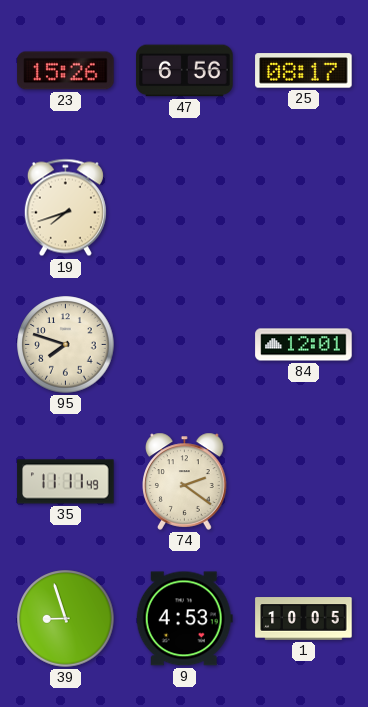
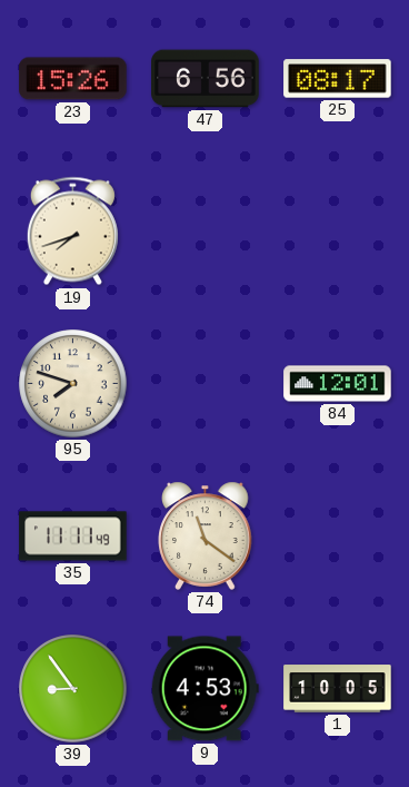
74: 2:21 -> 11:21 (206, 535)
39: 8:57 -> 8:54 (73, 689)
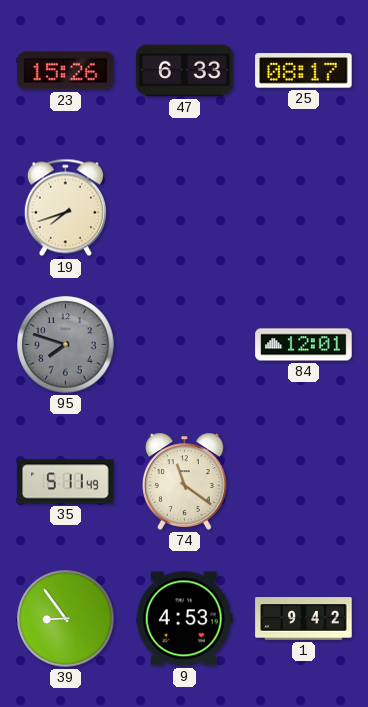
47: 6:56 -> 6:33 (185, 71)
95 dial: cream -> grey (66, 345)
35: 11:11 -> 5:11 (66, 482)
1: 10:05 -> 9:42 (304, 619)
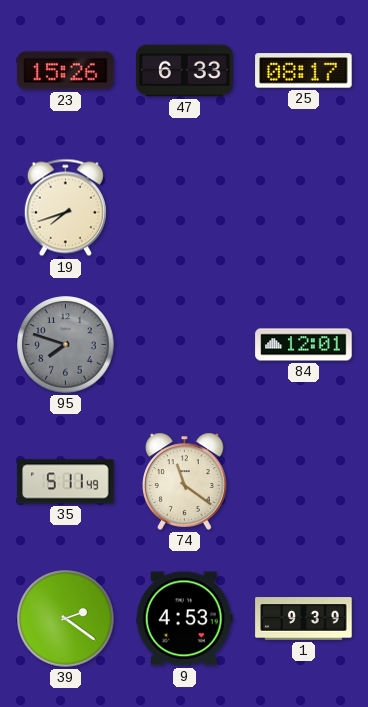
39: 8:54 -> 2:21 (66, 619)
1: 9:42 -> 9:39 (304, 619)
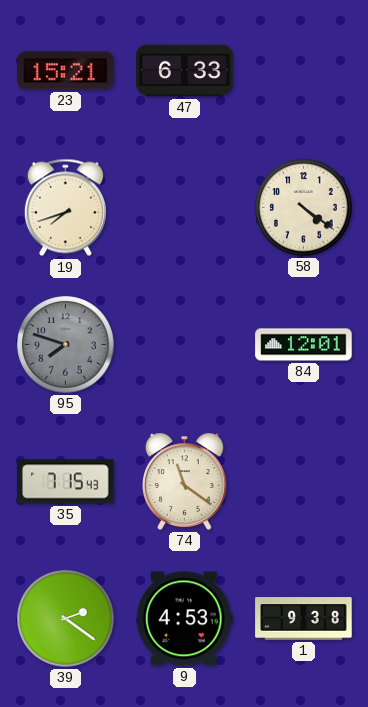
23: 15:26 -> 15:21 (66, 71)
25: 08:17 -> none (304, 71)
58: none -> 4:21 (304, 208)
35: 5:11 -> 7:15 (66, 482)
1: 9:39 -> 9:38 (304, 619)
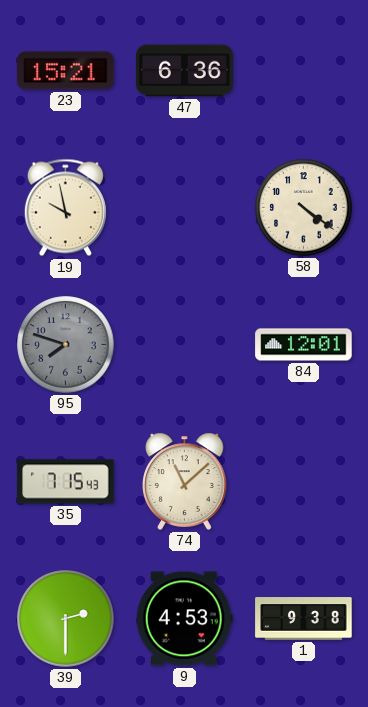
47: 6:33 -> 6:36 (185, 71)
19: 7:42 -> 9:58 (65, 208)
74: 11:21 -> 11:08 (185, 481)
39: 2:21 -> 2:30 (66, 619)
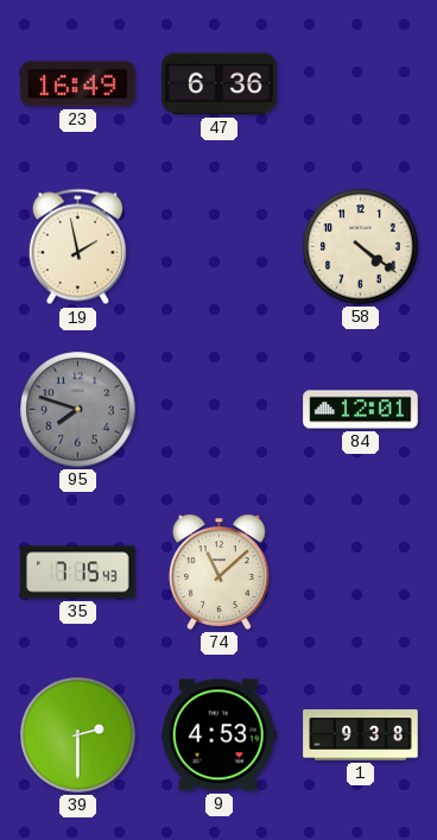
23: 15:21 -> 16:49 (78, 84)
19: 9:58 -> 1:58 (77, 247)
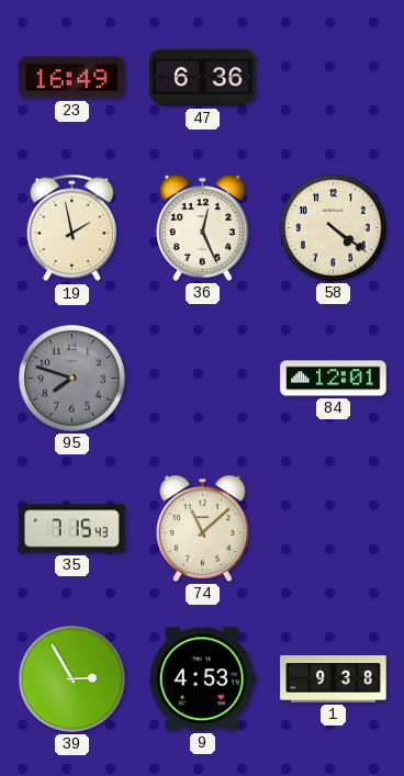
36: none -> 12:26 (203, 227)
39: 2:30 -> 2:55 (72, 679)
